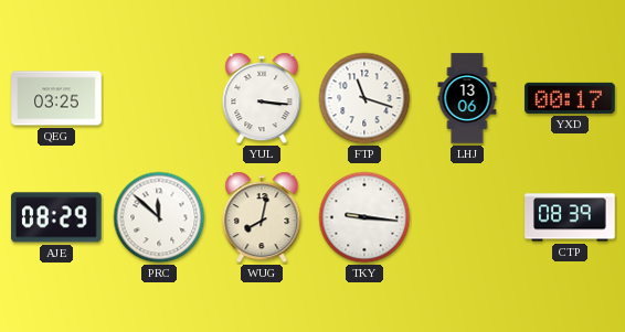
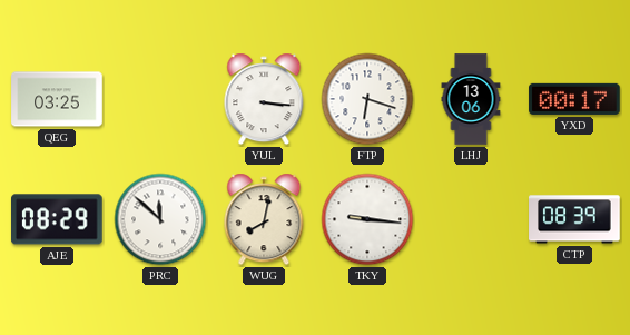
FTP: 11:18 -> 6:18 (367, 99)
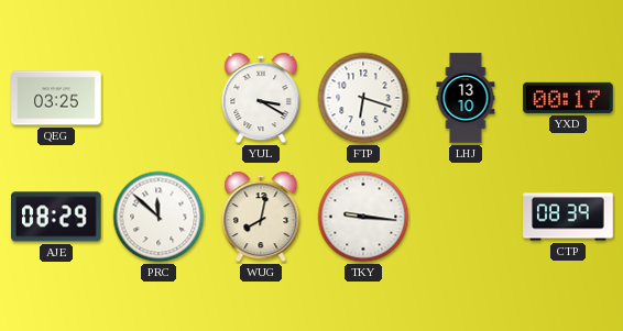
YUL: 3:16 -> 3:20 (261, 98)
LHJ: 13:06 -> 13:10 (466, 98)
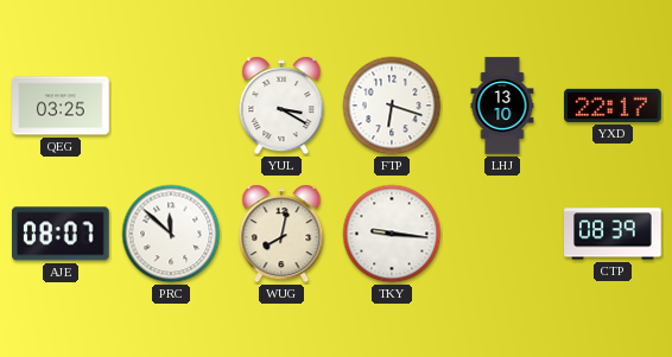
YXD: 00:17 -> 22:17 (613, 106)
AJE: 08:29 -> 08:07 (62, 234)
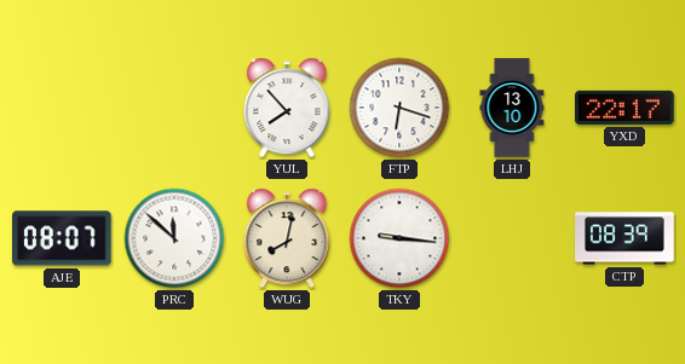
QEG: 03:25 -> none (61, 106)
YUL: 3:20 -> 7:53 (287, 108)
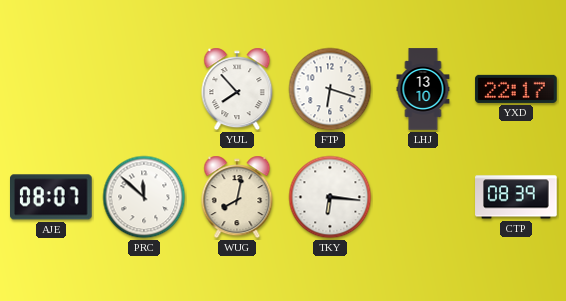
TKY: 9:16 -> 6:16 (330, 197)
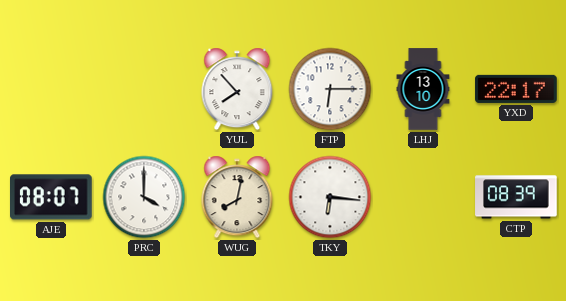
FTP: 6:18 -> 6:15 (330, 89)
PRC: 11:52 -> 4:00 (144, 197)
